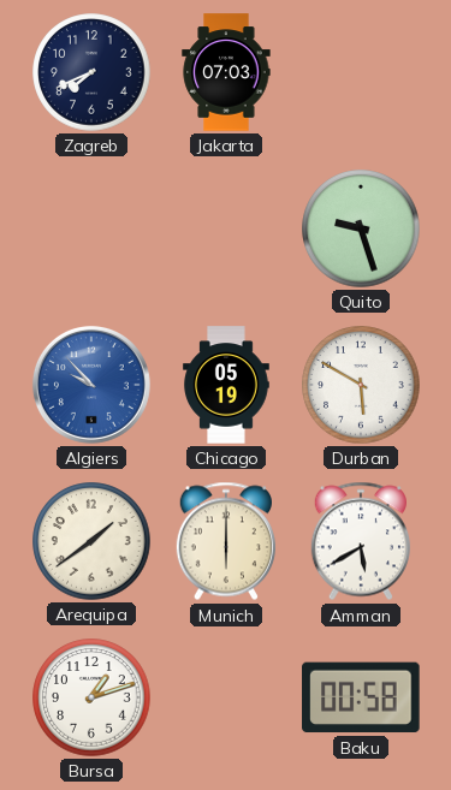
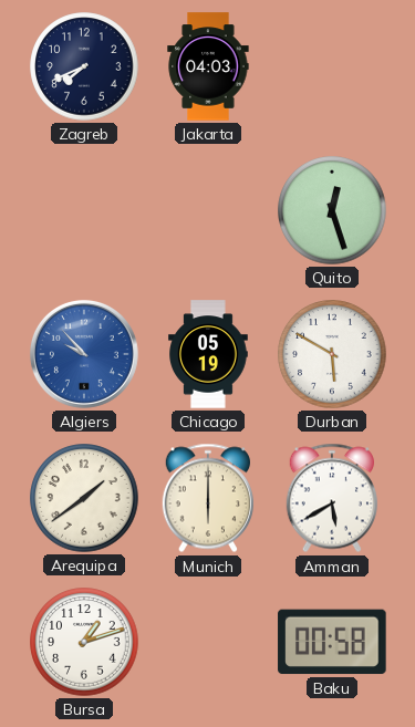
Jakarta: 07:03 -> 04:03 (208, 66)
Quito: 9:27 -> 12:27 (332, 210)
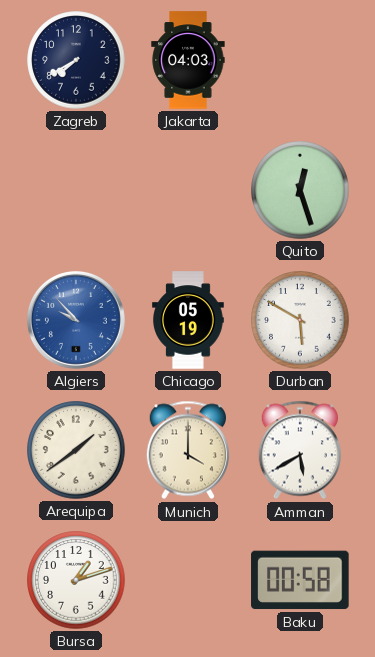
Zagreb: 7:41 -> 7:40 (76, 60)
Munich: 6:00 -> 4:00 (188, 450)
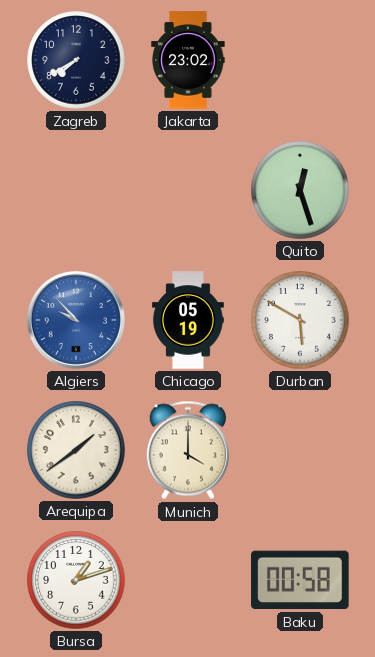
Jakarta: 04:03 -> 23:02 (188, 60)
Amman: 5:40 -> none (300, 450)
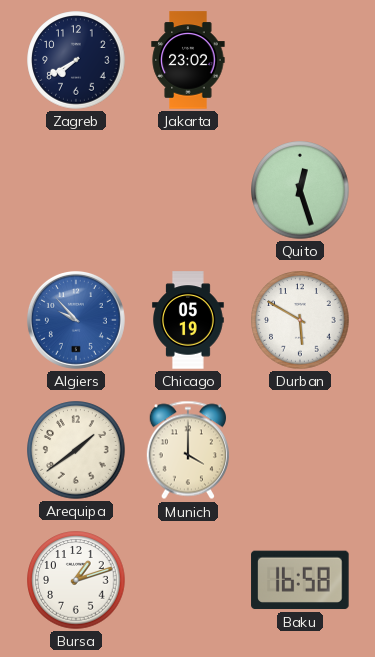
Baku: 00:58 -> 16:58 (300, 580)
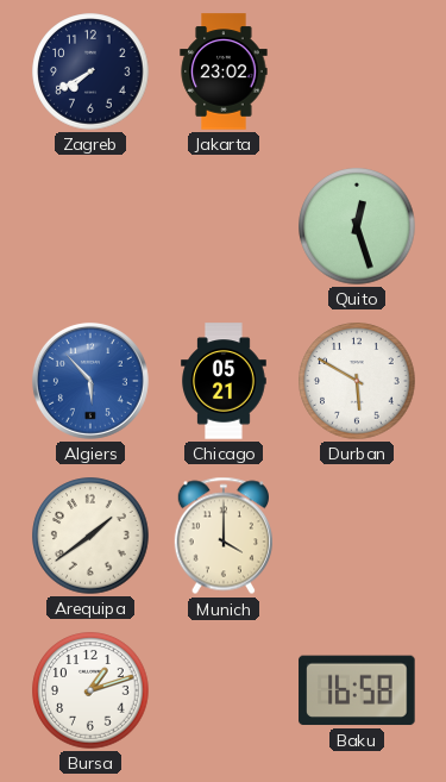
Algiers: 9:53 -> 5:53 (90, 381)
Chicago: 05:19 -> 05:21 (224, 381)
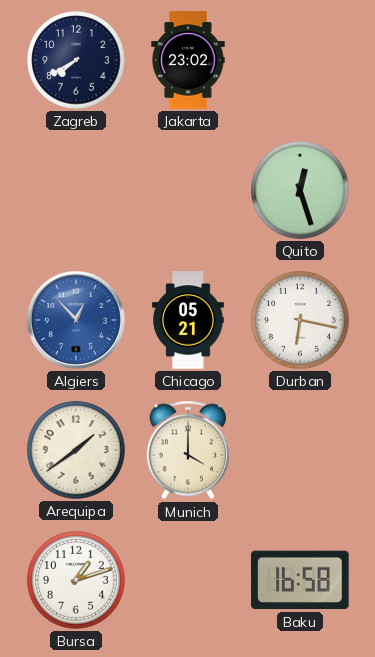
Algiers: 5:53 -> 12:53 (76, 320)
Durban: 5:50 -> 6:17 (300, 320)
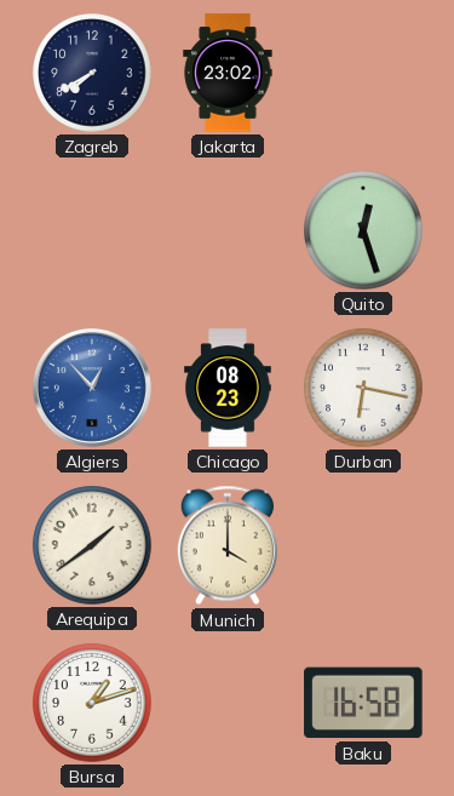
Chicago: 05:21 -> 08:23 (228, 388)
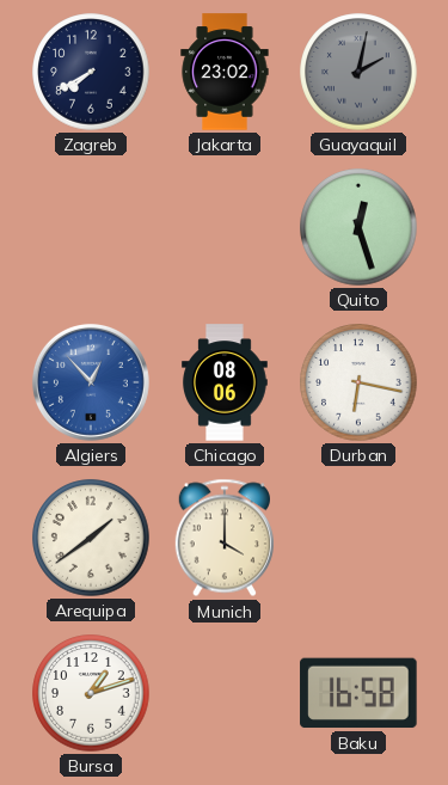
Guayaquil: none -> 2:02 (358, 72)
Chicago: 08:23 -> 08:06 (225, 382)
